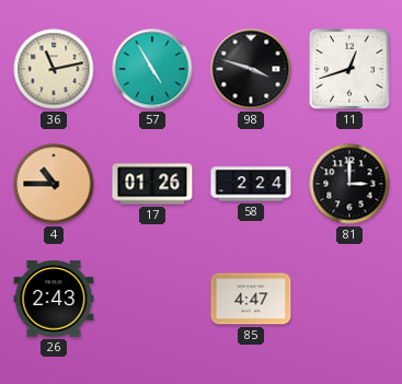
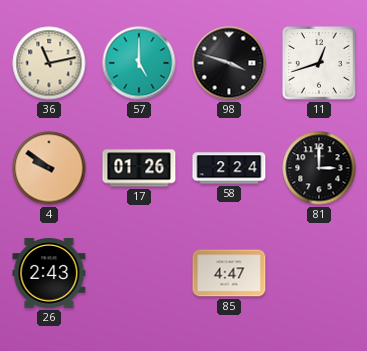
57: 4:55 -> 5:00 (139, 63)
4: 10:45 -> 9:51 (49, 168)
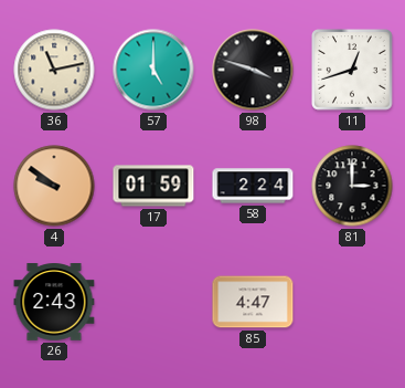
17: 01:26 -> 01:59 (153, 186)
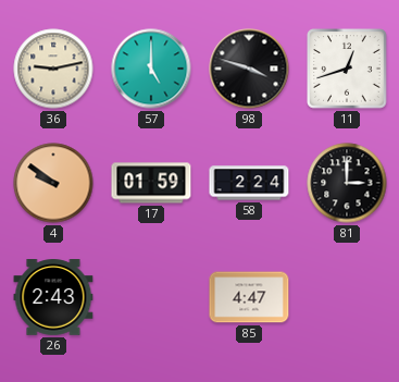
36: 11:13 -> 9:13 (53, 69)
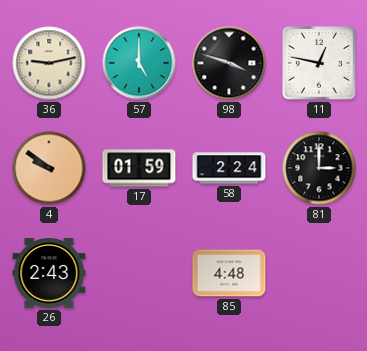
11: 12:42 -> 12:47 (319, 63)
85: 4:47 -> 4:48 (229, 273)
